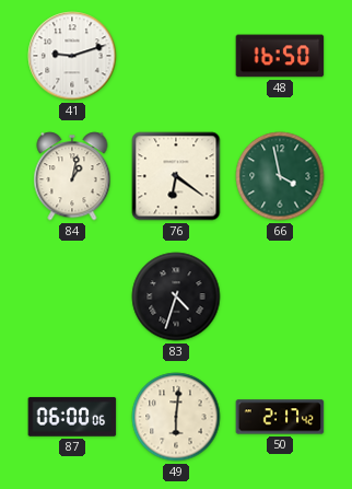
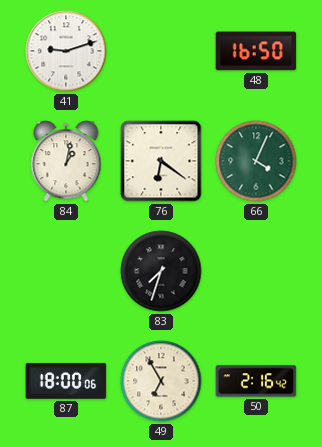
66: 3:58 -> 4:04 (256, 161)
83: 4:33 -> 7:33 (161, 271)
87: 06:00 -> 18:00 (66, 381)
49: 6:01 -> 6:55 (161, 381)
50: 2:17 -> 2:16 (256, 381)
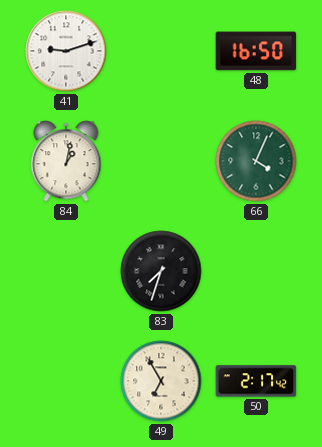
76: 6:21 -> none (161, 161)
87: 18:00 -> none (66, 381)
50: 2:16 -> 2:17 (256, 381)
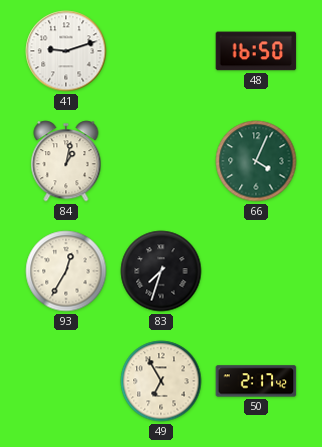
93: none -> 12:35 (66, 271)
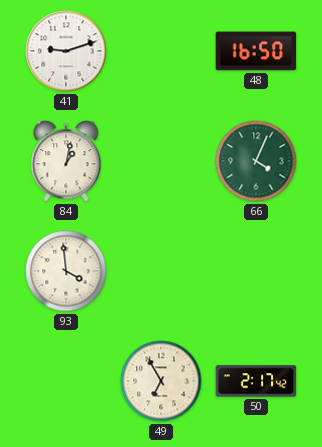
93: 12:35 -> 3:59 (66, 271)
83: 7:33 -> none (161, 271)
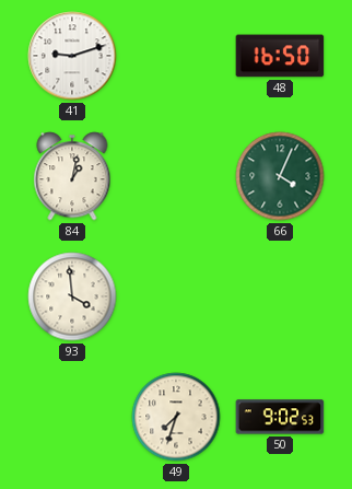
49: 6:55 -> 7:33 (176, 417)
50: 2:17 -> 9:02 (280, 417)
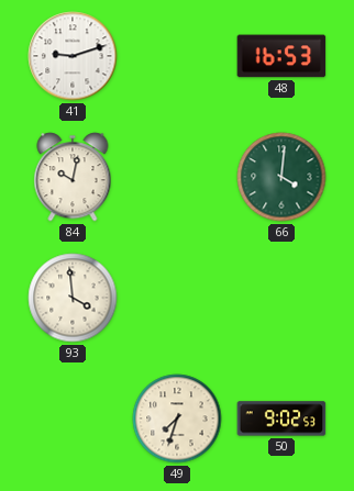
48: 16:50 -> 16:53 (281, 56)
84: 1:02 -> 10:02 (73, 177)
66: 4:04 -> 4:01 (281, 177)
